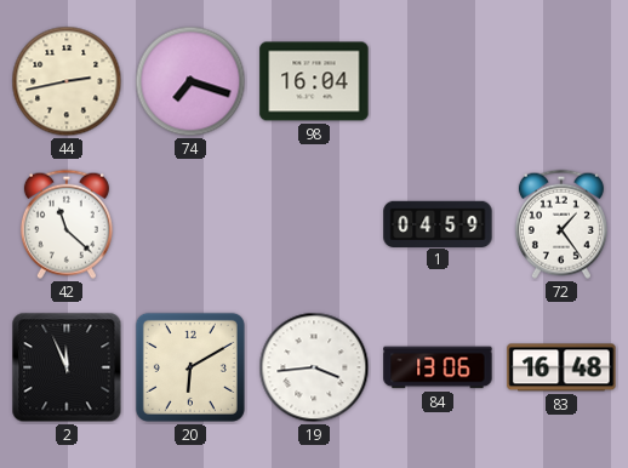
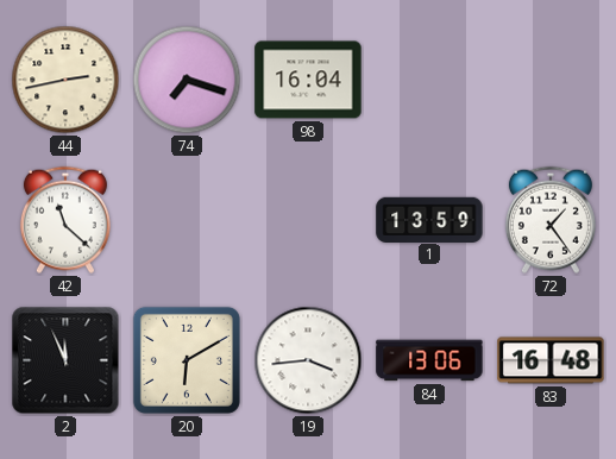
1: 04:59 -> 13:59 (429, 219)
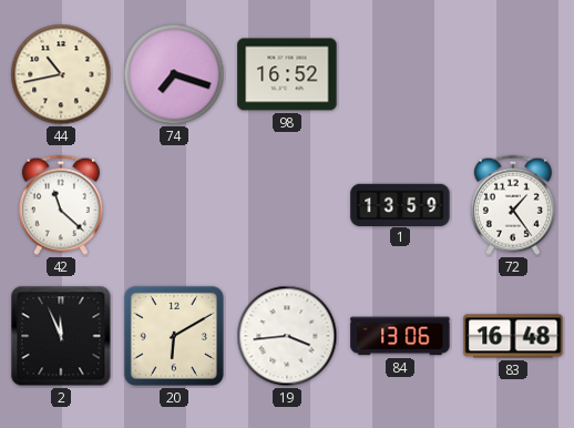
44: 2:43 -> 10:43 (61, 74)
98: 16:04 -> 16:52 (287, 74)
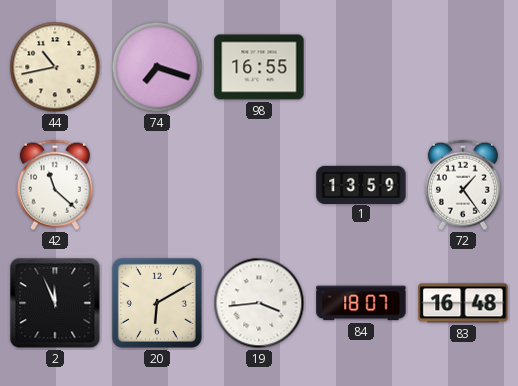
98: 16:52 -> 16:55 (259, 67)
84: 13:06 -> 18:07 (361, 303)
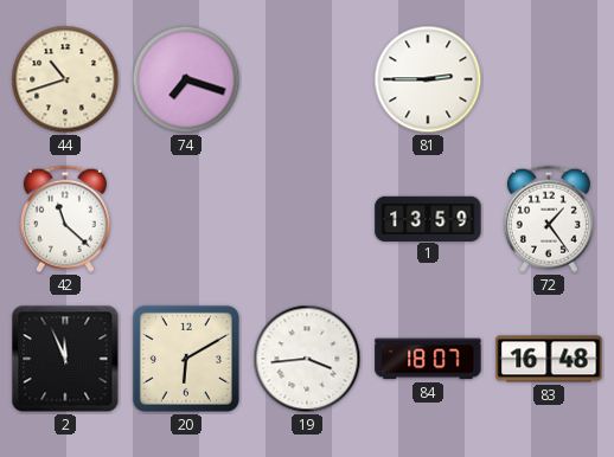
44: 10:43 -> 10:42 (65, 79)
98: 16:55 -> none (259, 67)
81: none -> 2:45 (428, 79)
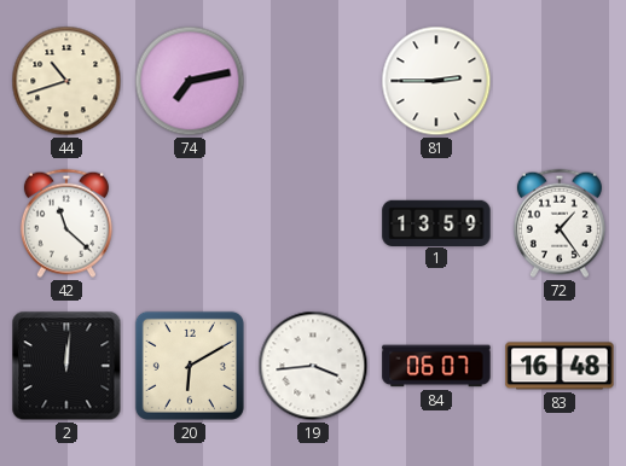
74: 7:18 -> 7:13 (190, 81)
2: 11:56 -> 12:01 (66, 366)
84: 18:07 -> 06:07 (436, 366)
